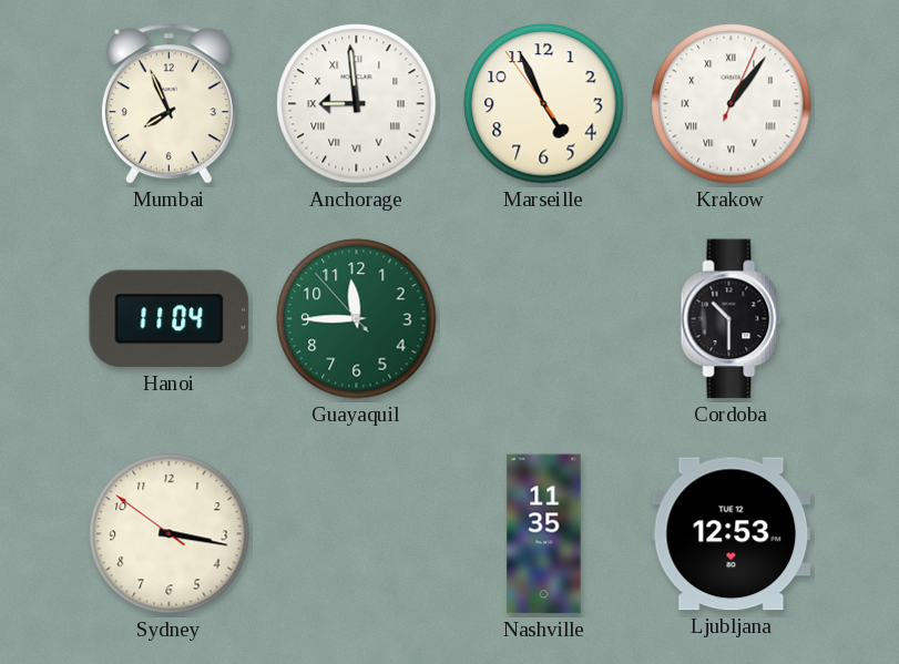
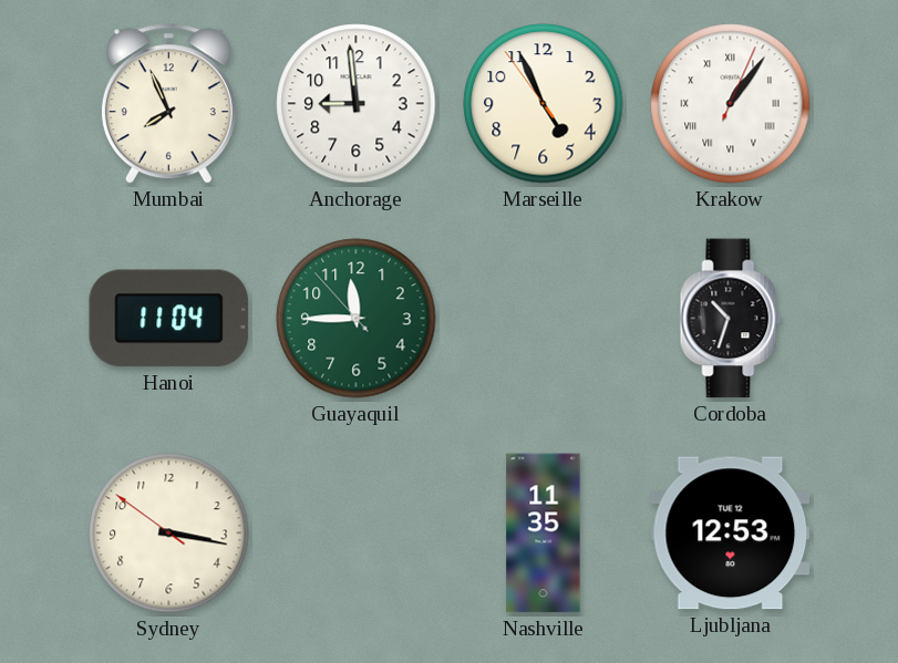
Anchorage numerals: Roman -> Arabic (357, 104)
Cordoba: 10:30 -> 10:33 (731, 319)
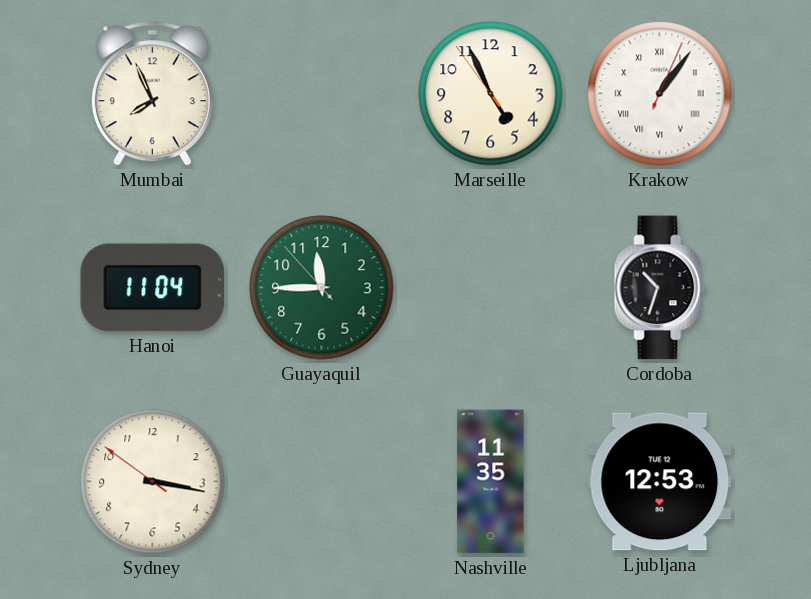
Anchorage: 8:59 -> none (357, 104)
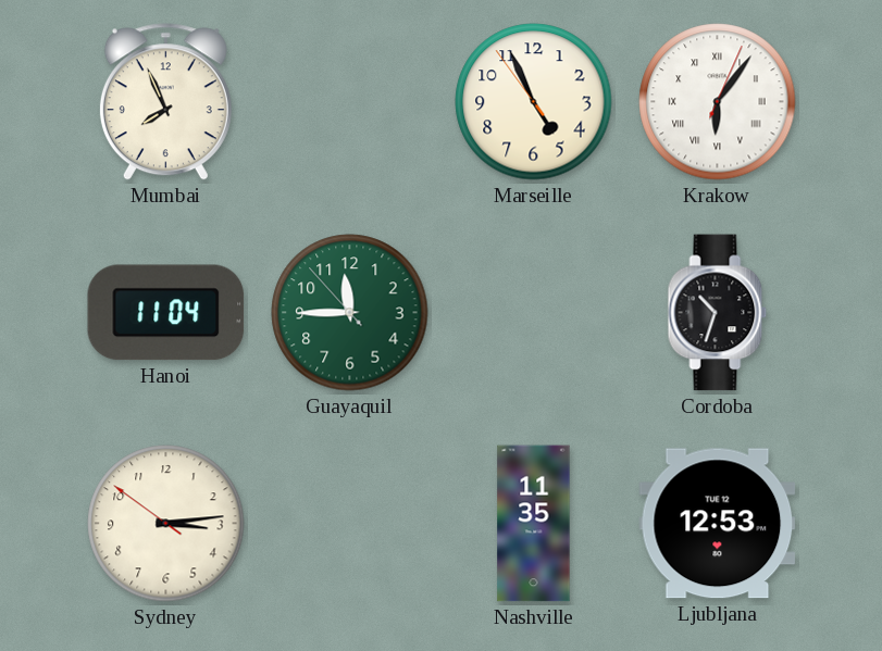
Krakow: 1:06 -> 6:06 (718, 102)
Sydney: 3:16 -> 3:13 (166, 524)
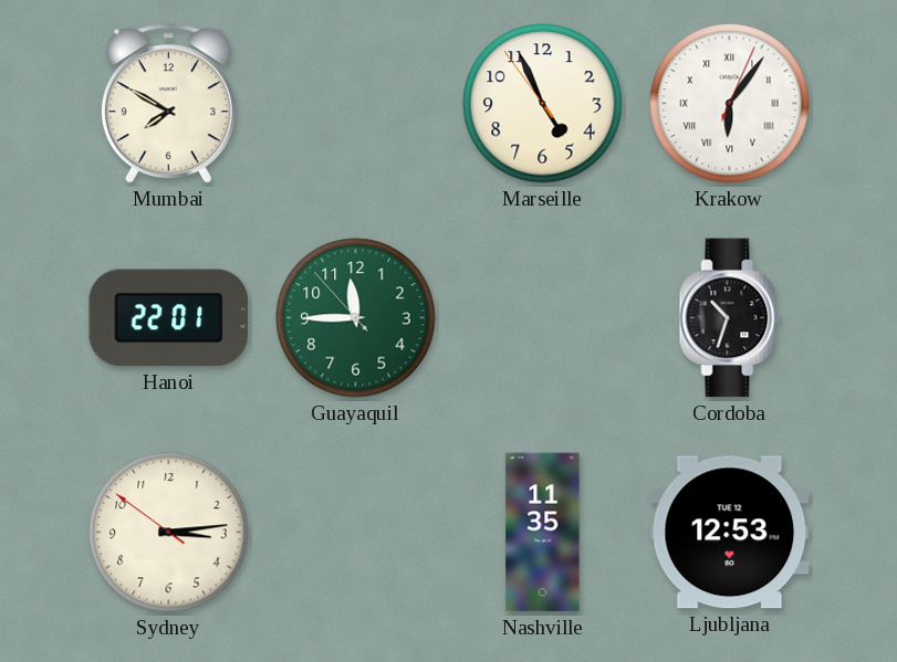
Mumbai: 7:56 -> 7:50 (168, 104)
Hanoi: 11:04 -> 22:01 (169, 318)
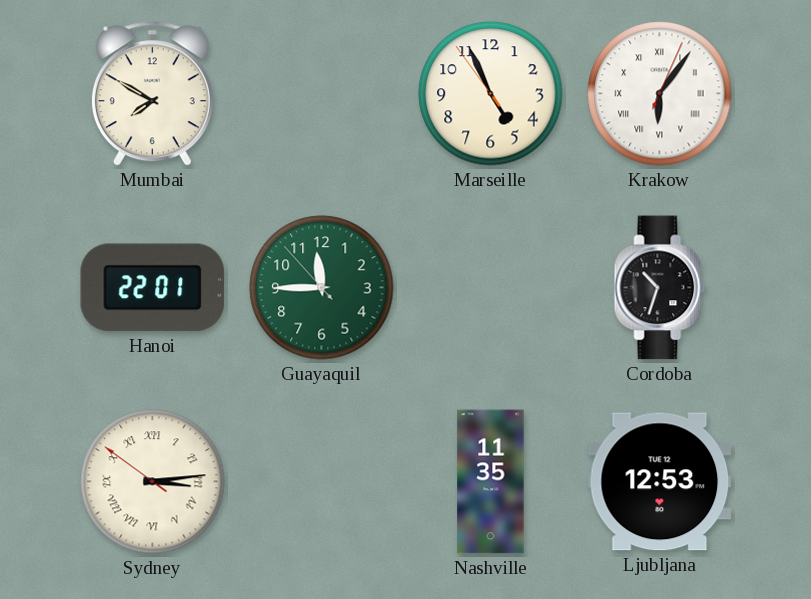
Sydney numerals: Arabic -> Roman (153, 482)
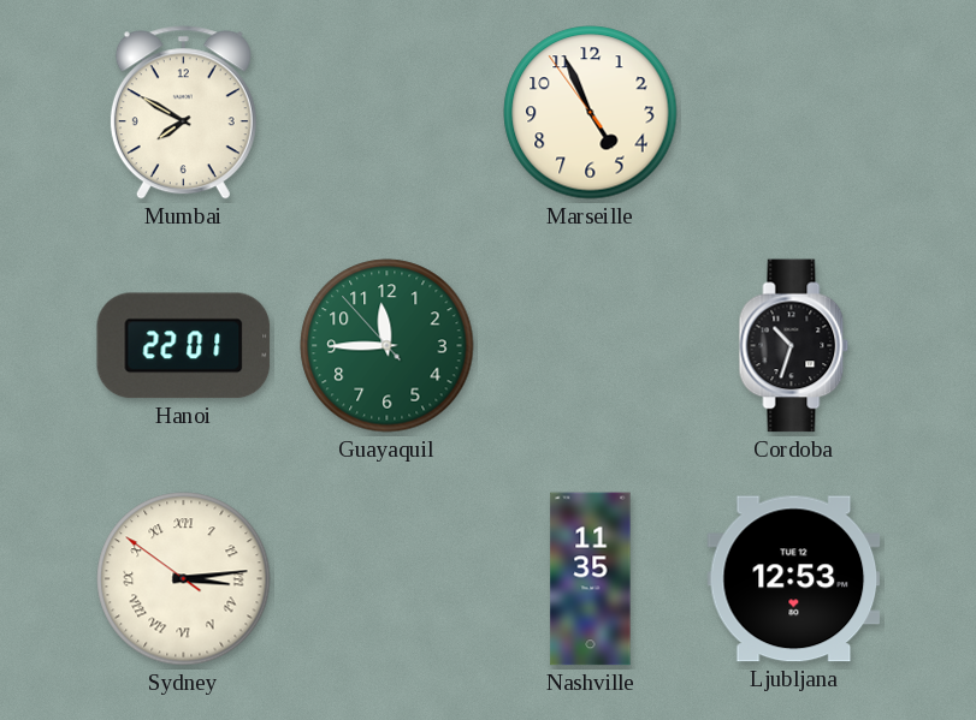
Krakow: 6:06 -> none (660, 94)
